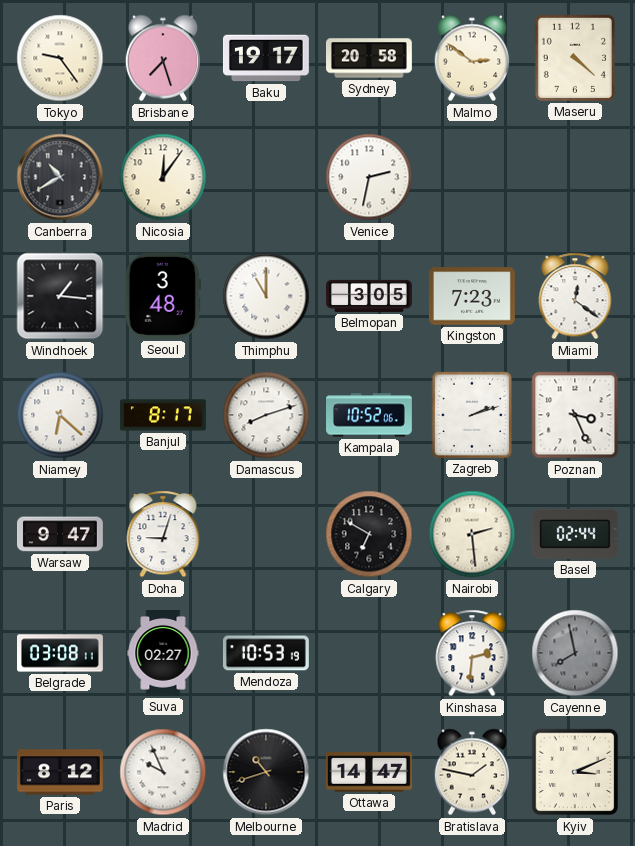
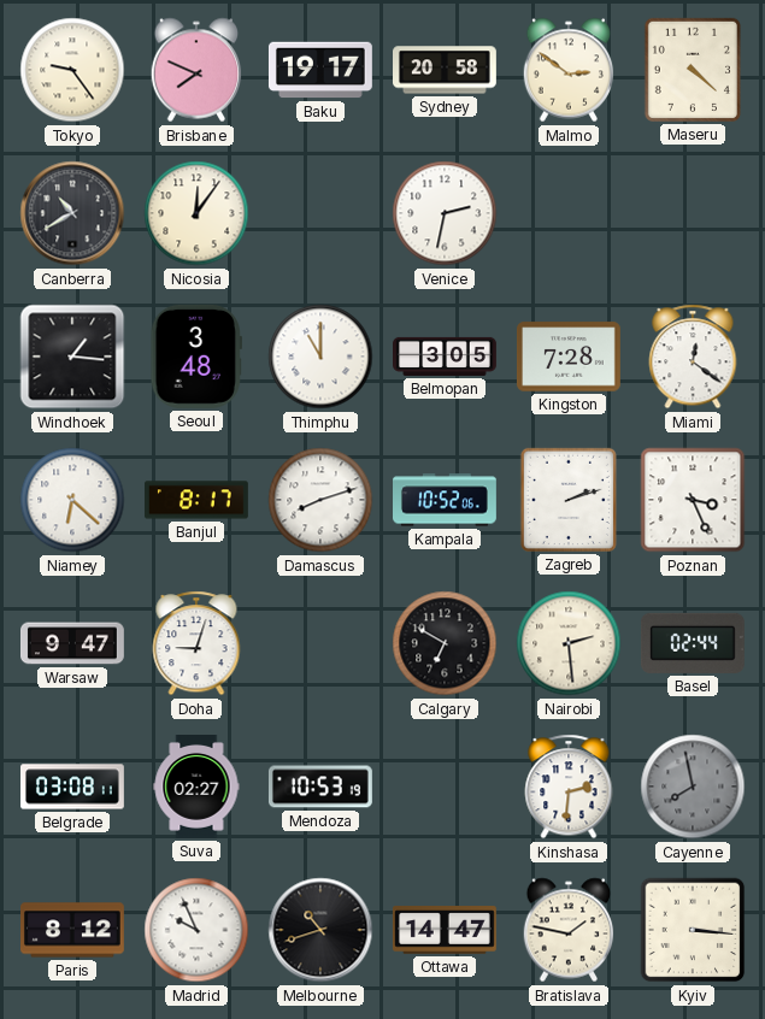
Brisbane: 7:27 -> 7:49 (196, 70)
Kingston: 7:23 -> 7:28 (569, 357)
Kyiv: 3:11 -> 3:16 (693, 930)
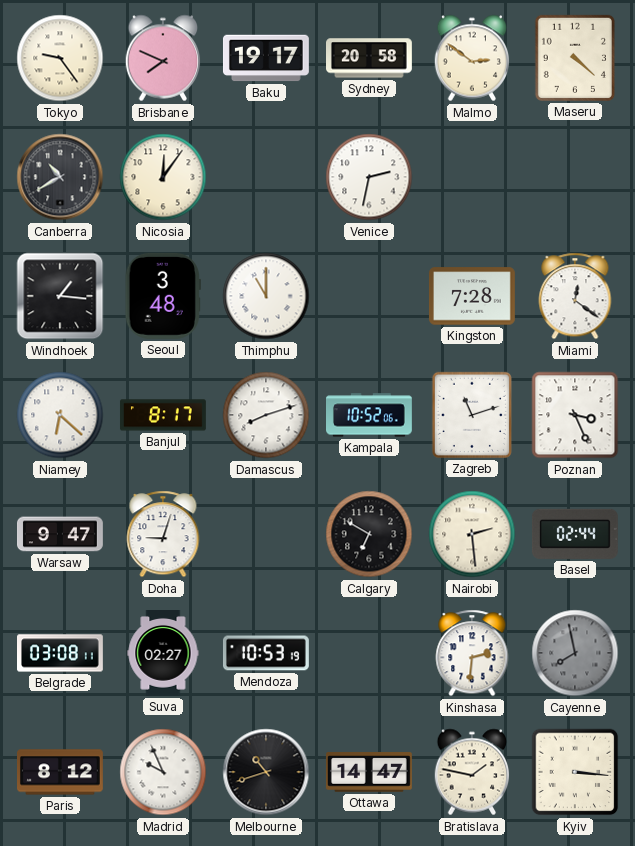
Belmopan: 3:05 -> none (446, 357)
Zagreb: 2:12 -> 11:12 (472, 415)
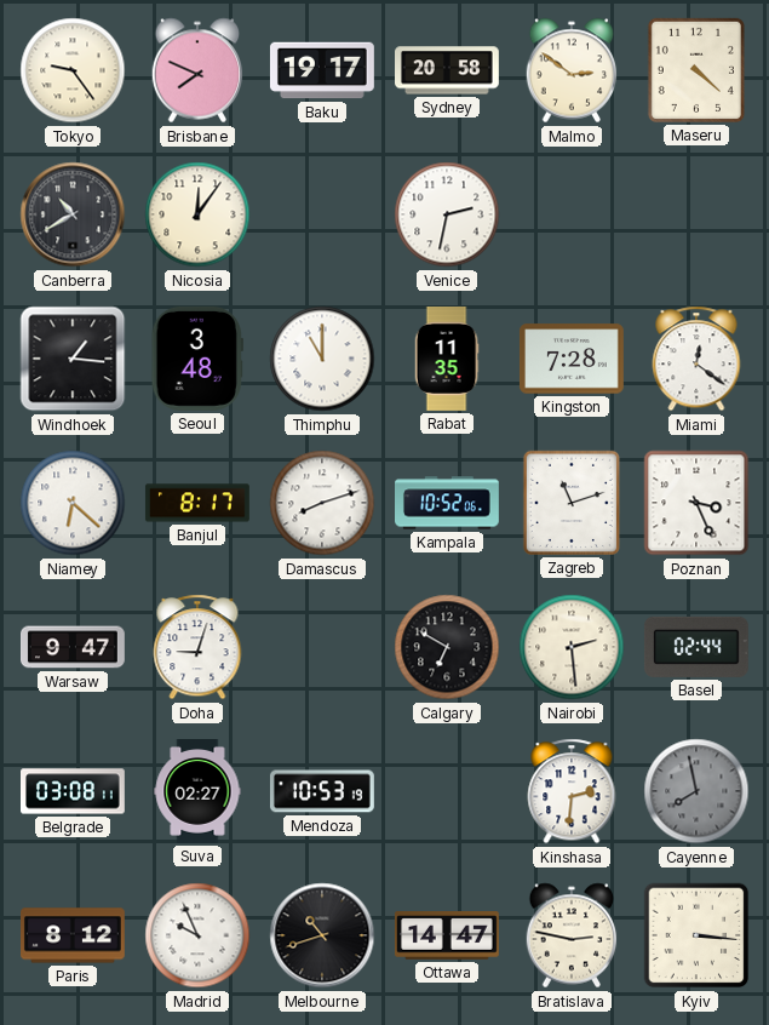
Rabat: none -> 11:35 (447, 360)
Bratislava: 1:47 -> 2:47 (572, 935)
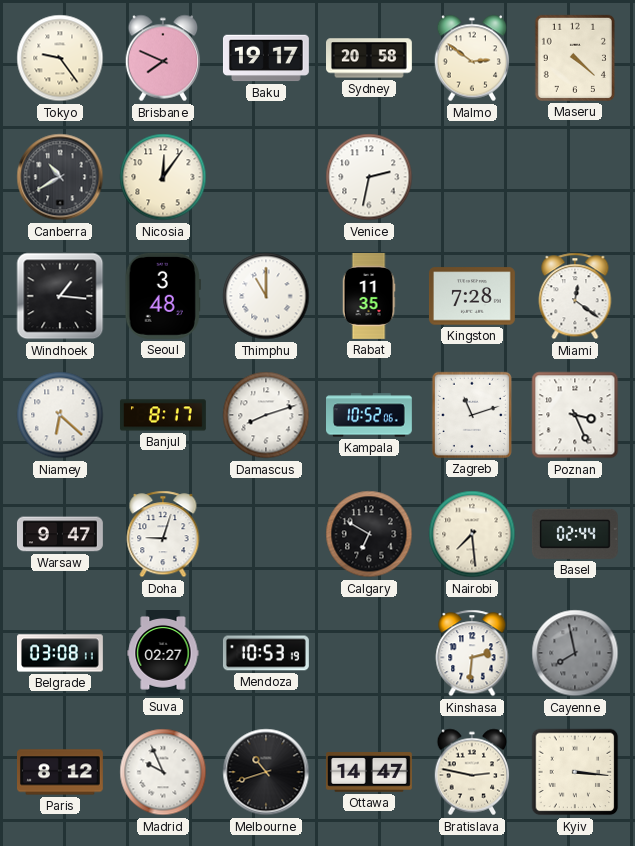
Nairobi: 2:29 -> 7:29 (472, 534)
